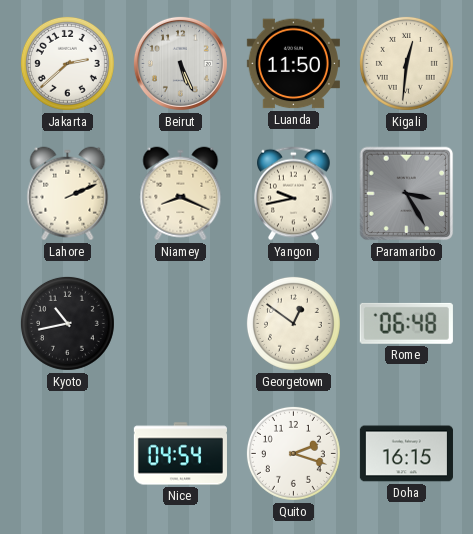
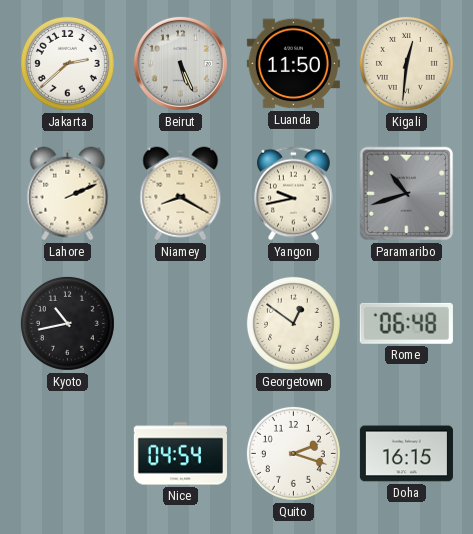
Niamey: 8:19 -> 8:20 (181, 194)
Paramaribo: 3:25 -> 10:42 (407, 194)
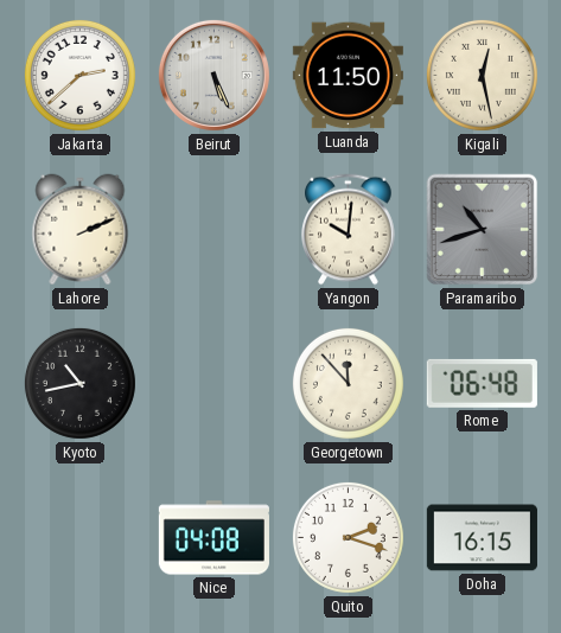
Kigali: 12:31 -> 12:28 (482, 75)
Niamey: 8:20 -> none (181, 194)
Yangon: 9:43 -> 10:01 (349, 230)
Georgetown: 12:51 -> 11:53 (348, 383)
Nice: 04:54 -> 04:08 (213, 538)
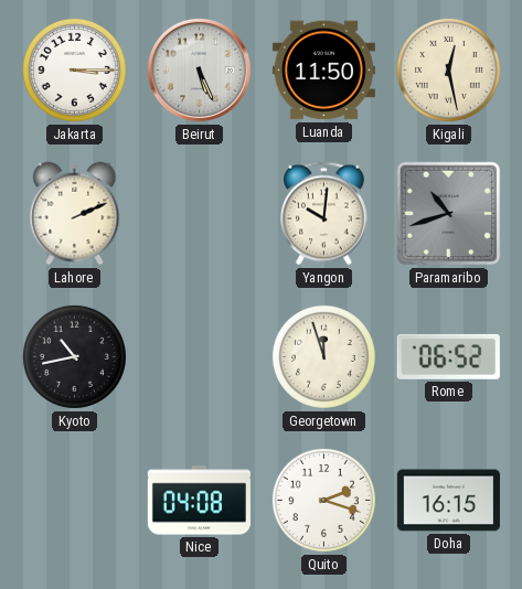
Jakarta: 2:38 -> 3:15 (74, 69)
Georgetown: 11:53 -> 11:57 (323, 356)
Rome: 06:48 -> 06:52 (448, 356)
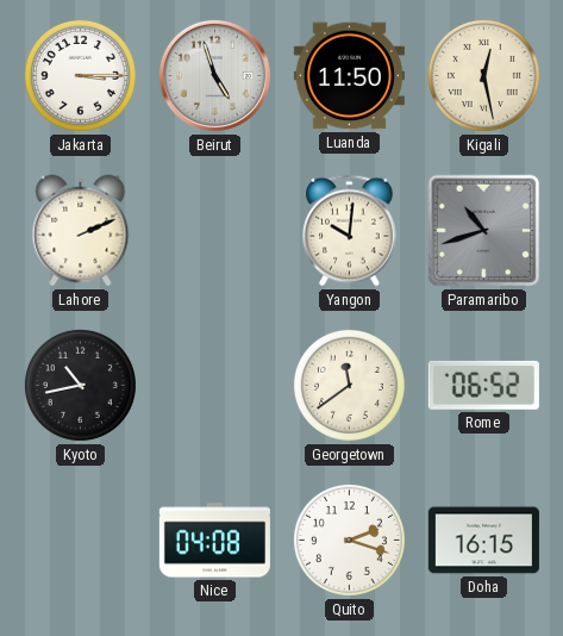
Beirut: 5:26 -> 4:57 (214, 75)
Georgetown: 11:57 -> 11:39 (349, 385)
